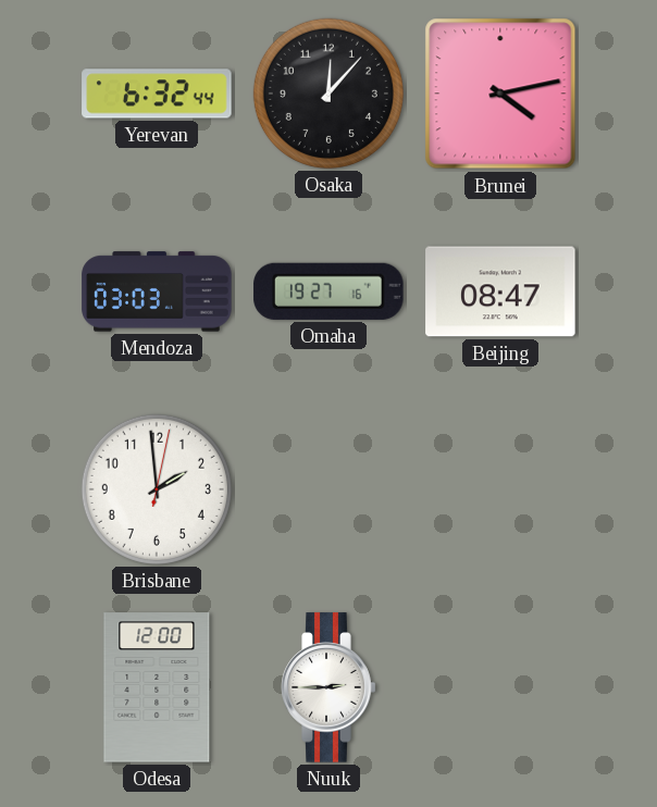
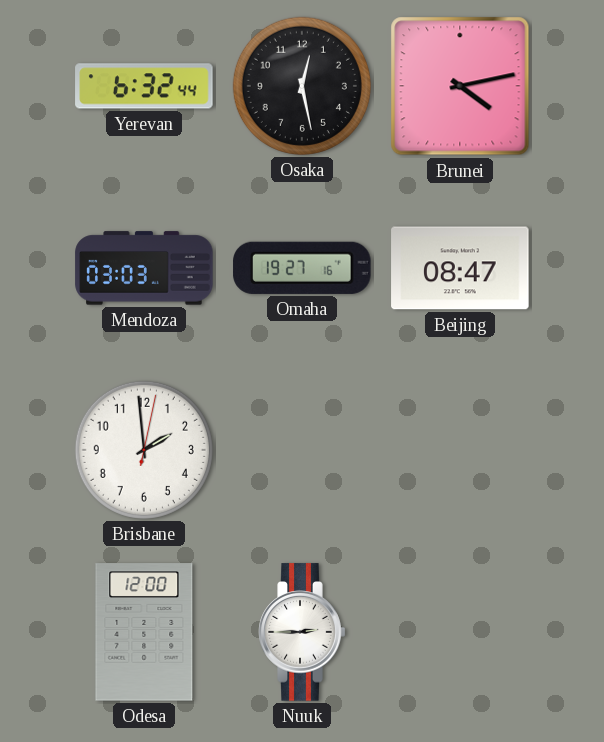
Osaka: 12:07 -> 12:28 (302, 86)
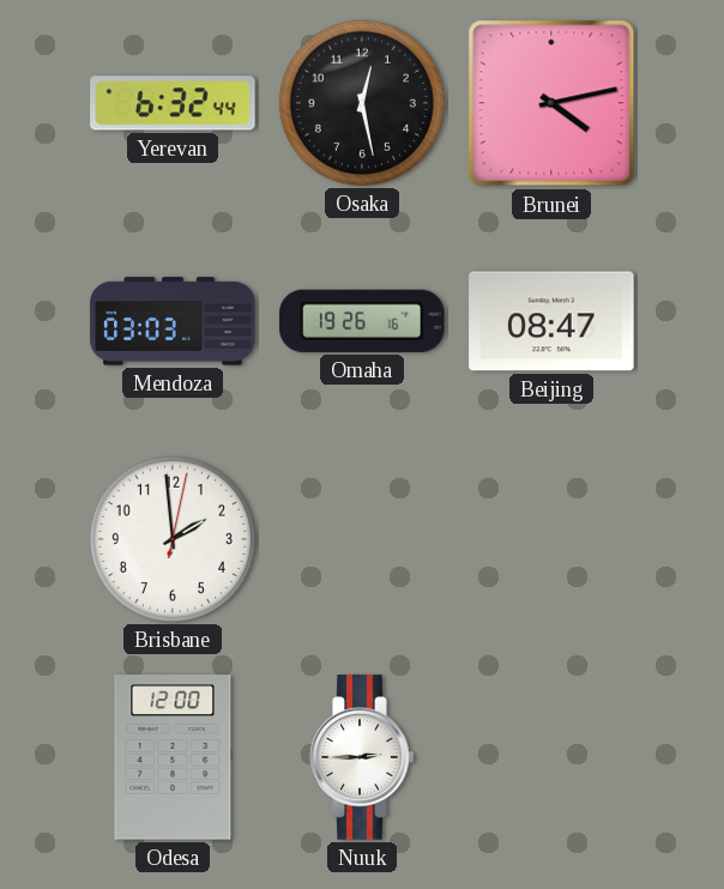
Omaha: 19:27 -> 19:26 (362, 321)
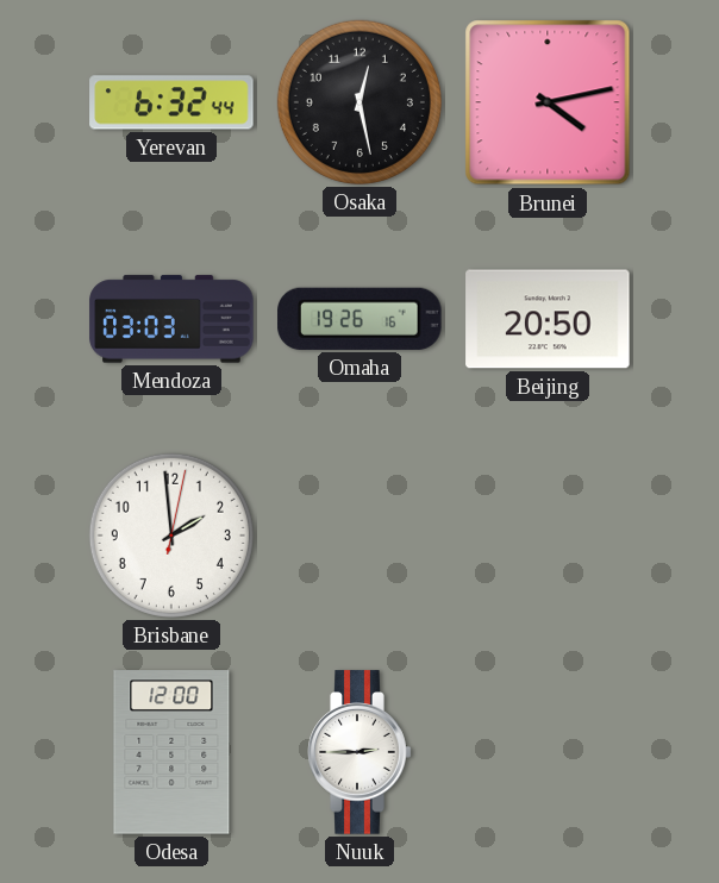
Beijing: 08:47 -> 20:50 (548, 319)
